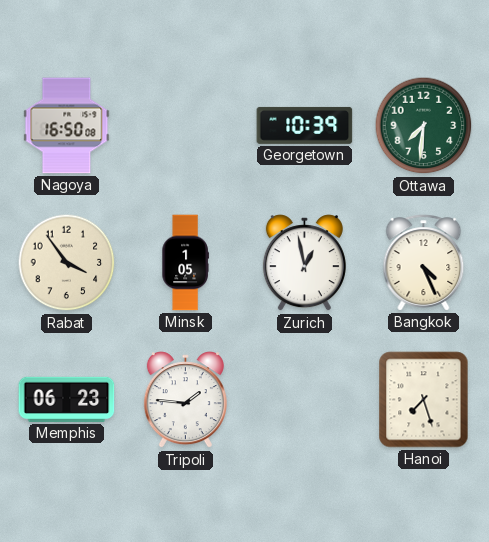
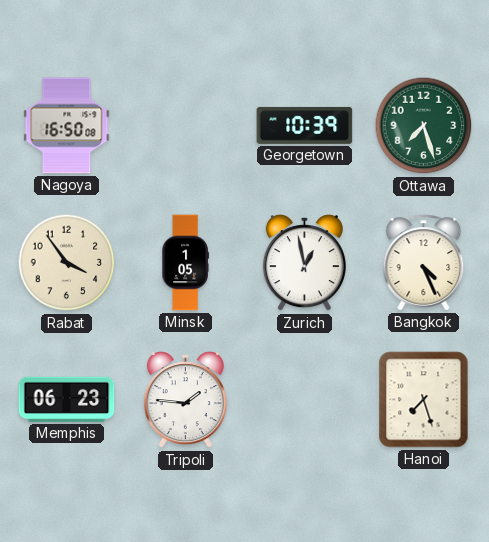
Ottawa: 7:31 -> 7:27 (424, 126)
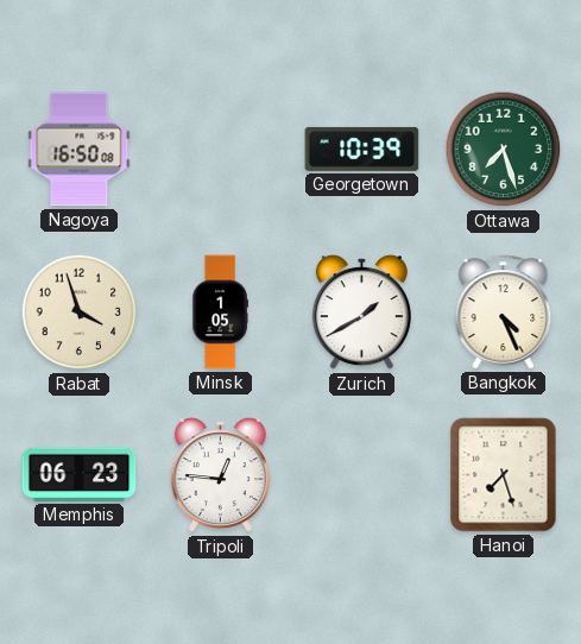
Rabat: 3:54 -> 3:57 (80, 312)
Zurich: 12:58 -> 1:40 (361, 312)
Tripoli: 1:46 -> 12:46 (220, 475)
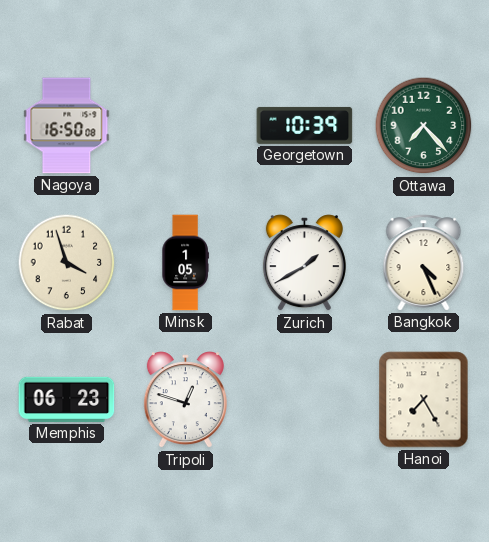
Ottawa: 7:27 -> 7:23 (424, 126)
Tripoli: 12:46 -> 12:48 (185, 400)
Hanoi: 7:27 -> 7:25 (424, 400)
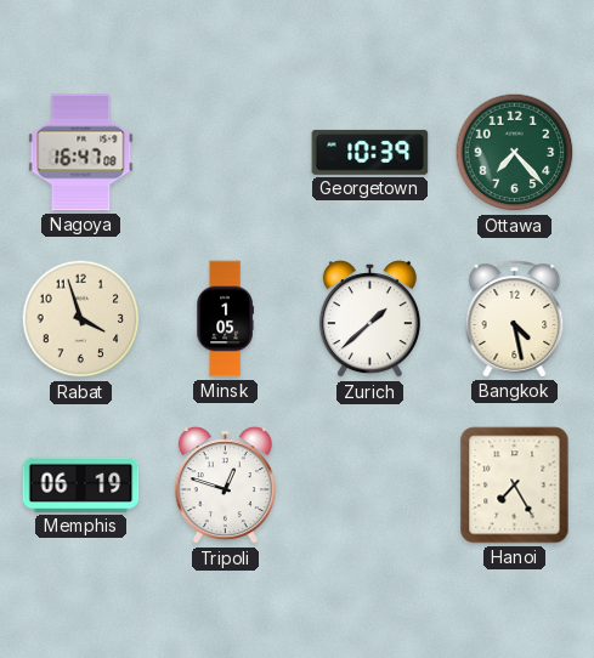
Nagoya: 16:50 -> 16:47 (81, 153)
Zurich: 1:40 -> 1:38 (369, 319)
Bangkok: 4:26 -> 4:28 (515, 319)
Memphis: 06:23 -> 06:19 (81, 484)
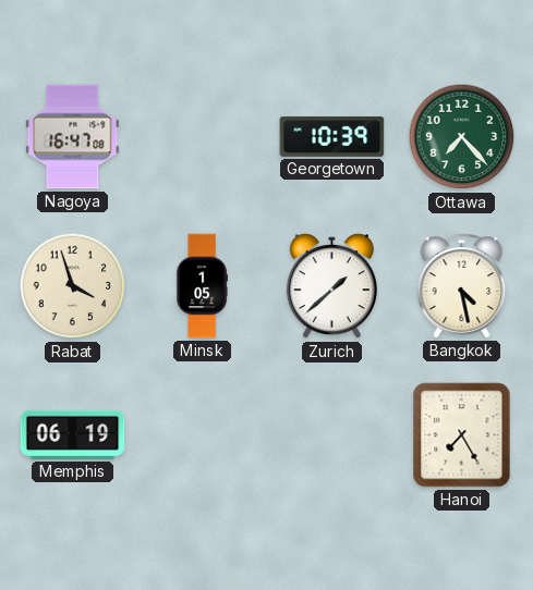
Tripoli: 12:48 -> none (225, 486)
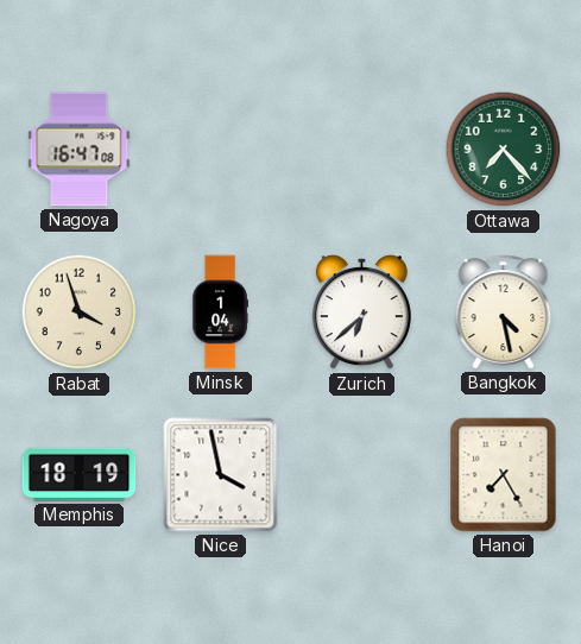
Georgetown: 10:39 -> none (332, 136)
Minsk: 1:05 -> 1:04 (220, 312)
Zurich: 1:38 -> 6:38 (361, 312)
Memphis: 06:19 -> 18:19 (80, 474)
Nice: none -> 3:58 (221, 475)
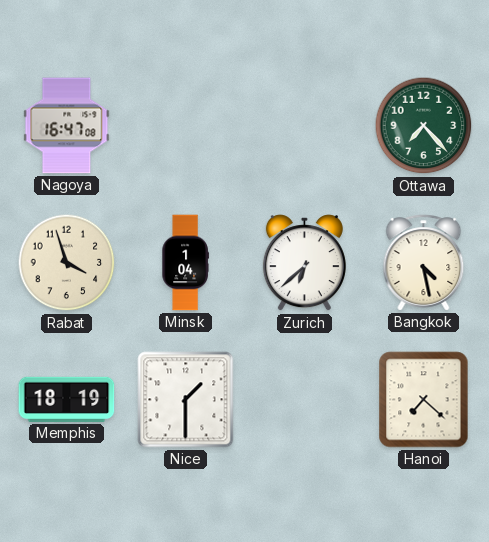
Nice: 3:58 -> 1:30 (186, 400)
Hanoi: 7:25 -> 7:22 (424, 400)
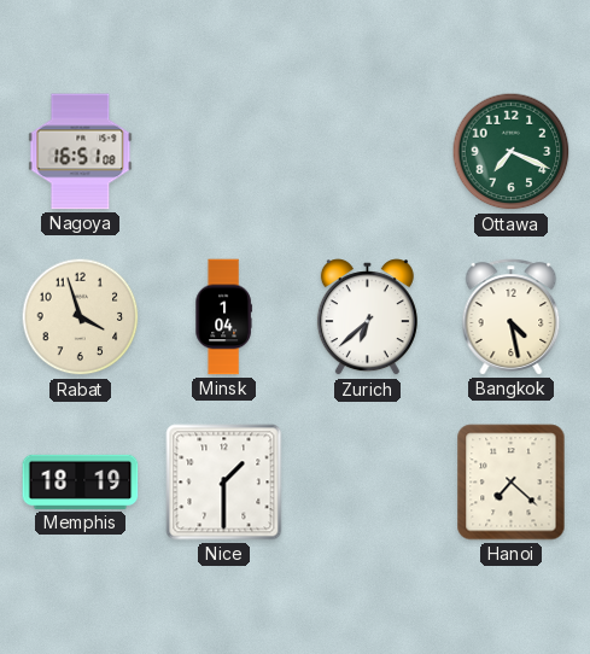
Nagoya: 16:47 -> 16:51 (81, 152)
Ottawa: 7:23 -> 7:19 (512, 152)
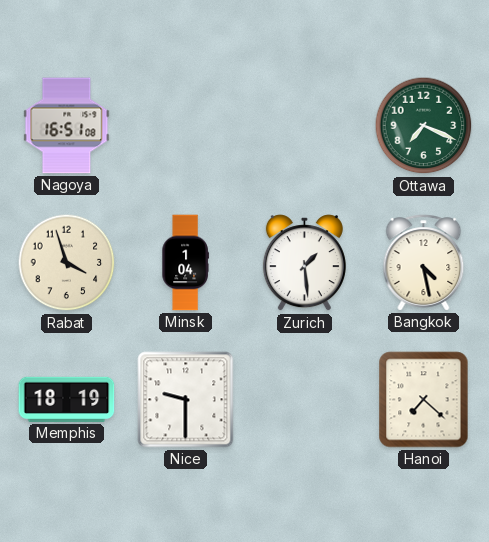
Zurich: 6:38 -> 1:29 (304, 263)
Nice: 1:30 -> 9:30 (186, 400)
